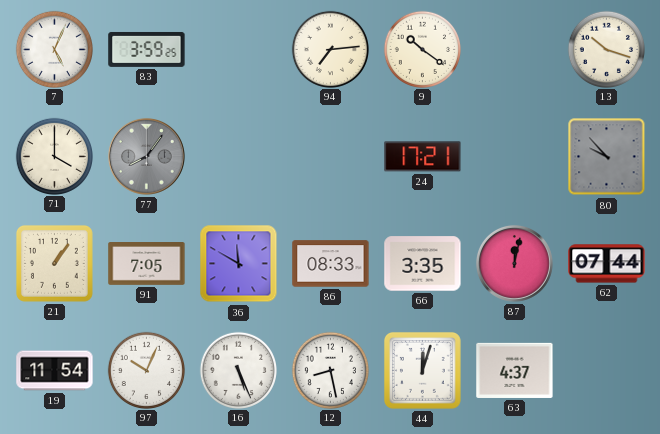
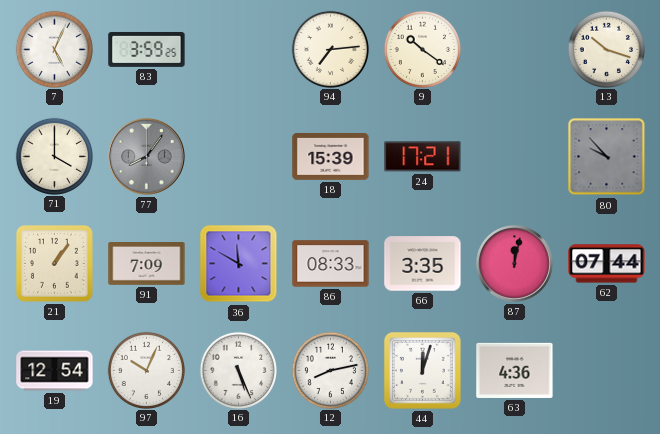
18: none -> 15:39 (331, 157)
91: 7:05 -> 7:09 (147, 264)
19: 11:54 -> 12:54 (55, 371)
12: 8:28 -> 8:13 (330, 370)
63: 4:37 -> 4:36 (515, 370)
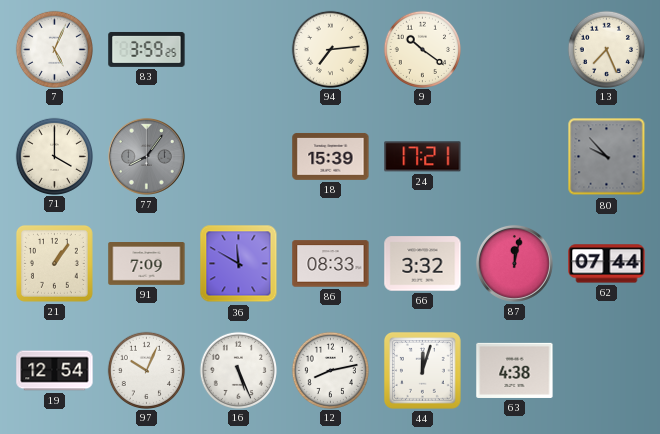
13: 10:18 -> 7:26 (606, 49)
66: 3:35 -> 3:32 (423, 264)
63: 4:36 -> 4:38 (515, 370)
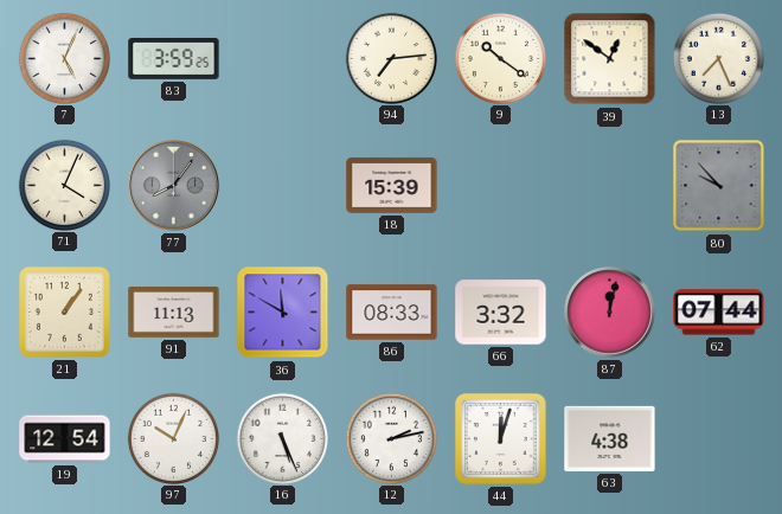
39: none -> 12:51 (610, 59)
71: 4:00 -> 4:04 (64, 185)
24: 17:21 -> none (423, 157)
91: 7:09 -> 11:13 (174, 313)
12: 8:13 -> 2:13 (391, 438)
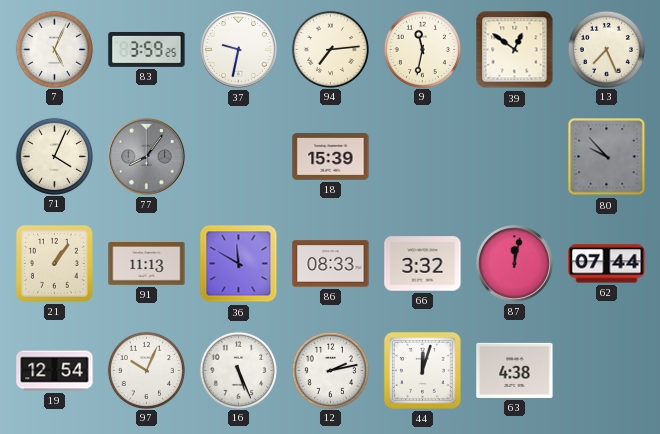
37: none -> 9:32 (238, 49)
9: 10:21 -> 11:32 (422, 49)
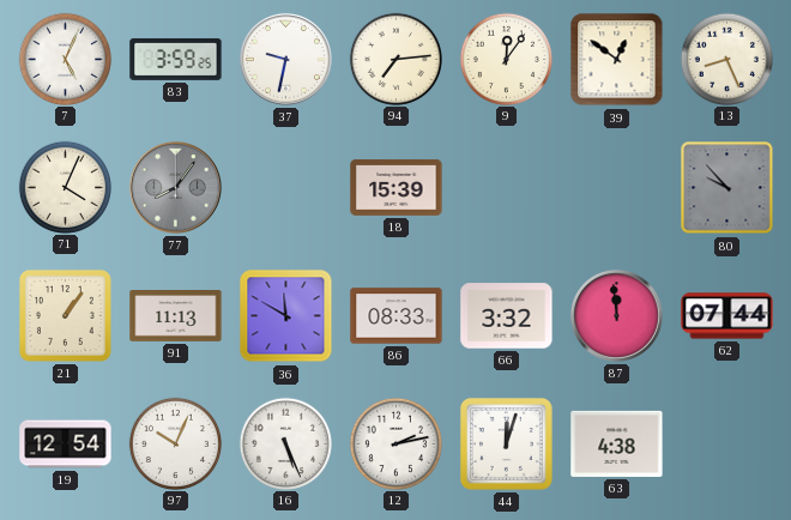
9: 11:32 -> 12:06 (506, 59)
13: 7:26 -> 8:26 (726, 59)
87: 12:02 -> 11:59 (616, 315)
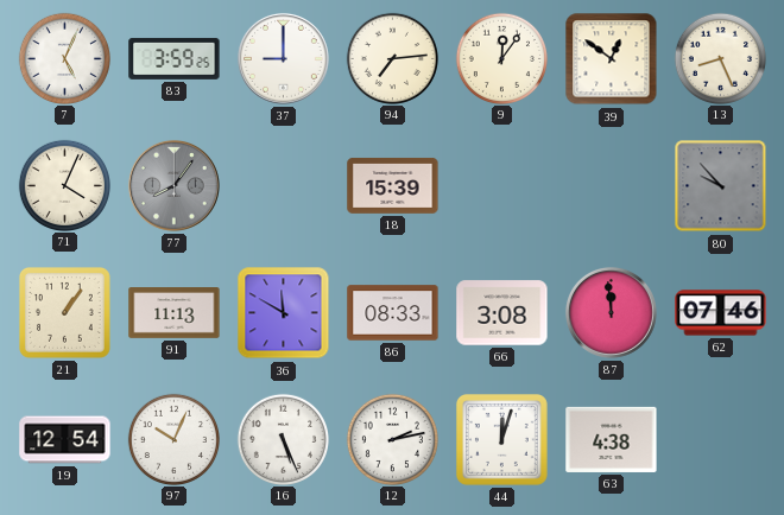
37: 9:32 -> 9:00 (283, 58)
66: 3:32 -> 3:08 (502, 313)
62: 07:44 -> 07:46 (721, 313)
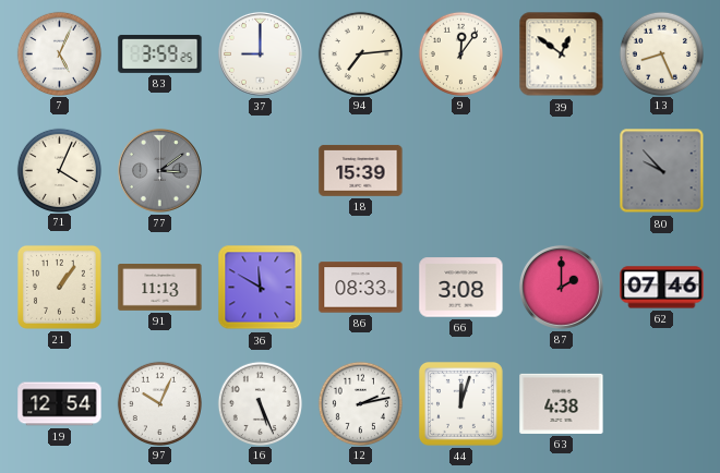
77: 8:06 -> 3:09 (159, 170)
87: 11:59 -> 2:00 (561, 287)
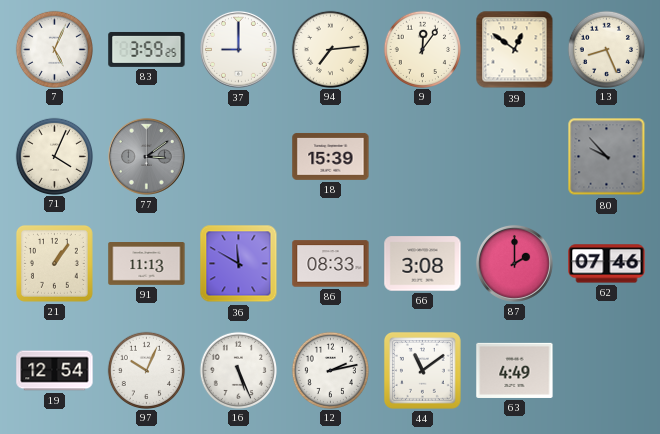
44: 12:03 -> 11:09 (422, 370)
63: 4:38 -> 4:49 (515, 370)
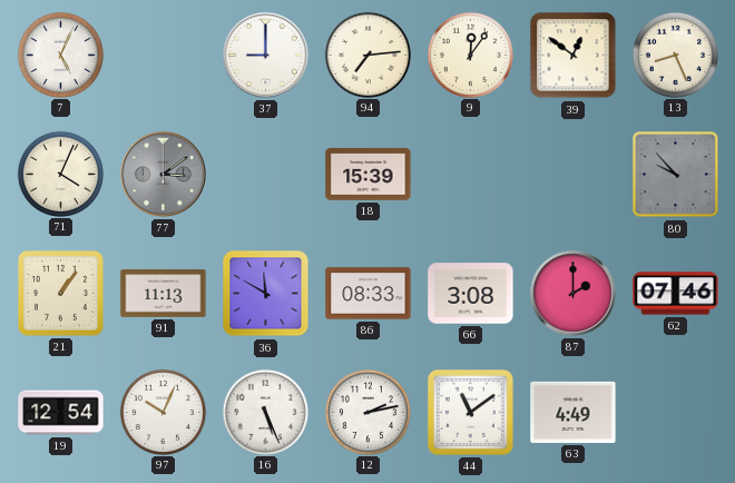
83: 3:59 -> none (147, 49)
